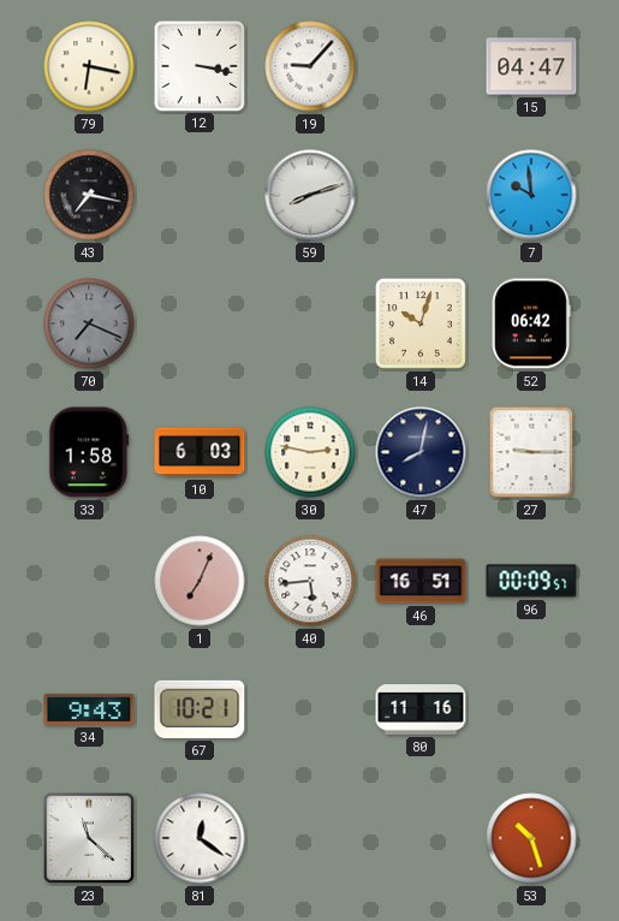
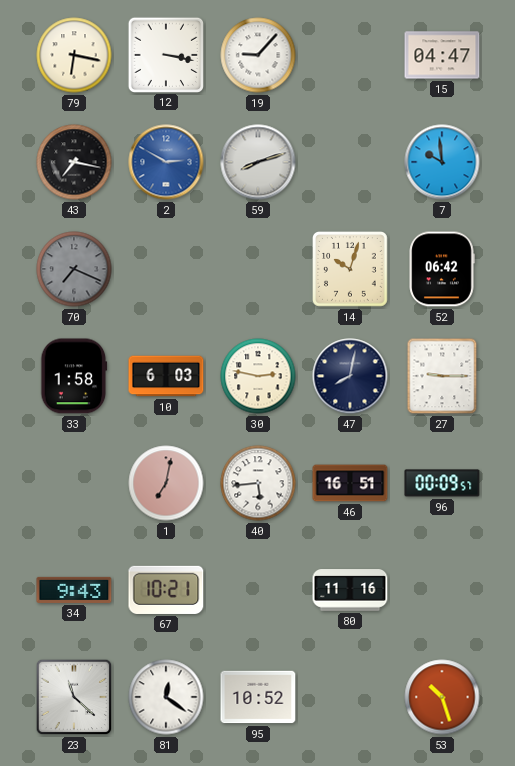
2: none -> 2:50 (166, 162)
1: 7:04 -> 7:02 (166, 483)
95: none -> 10:52 (258, 697)
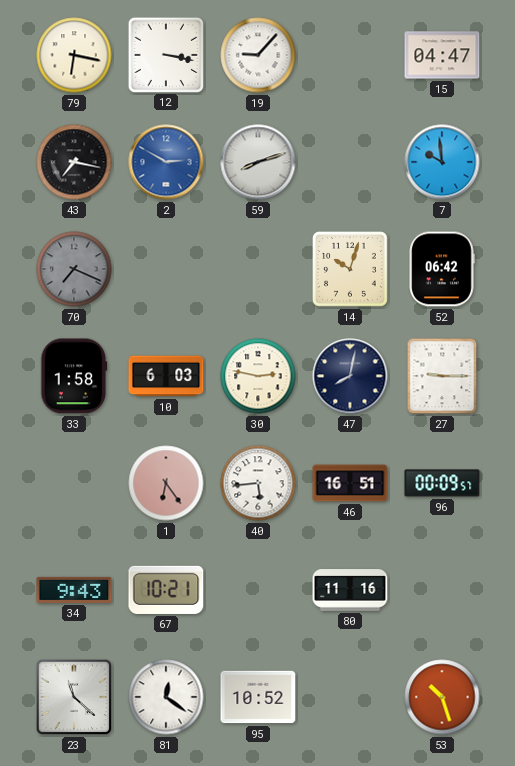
1: 7:02 -> 6:24 (166, 483)
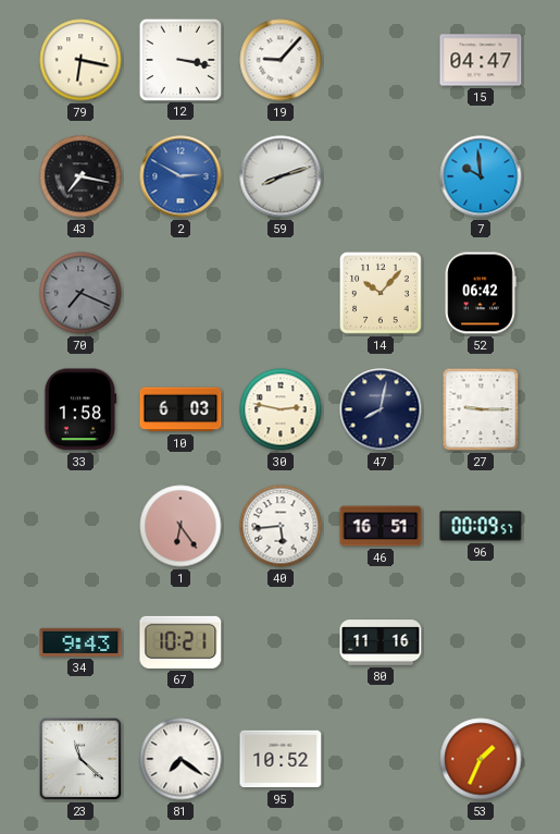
14: 10:03 -> 10:07 (382, 294)
81: 12:21 -> 7:21 (181, 759)
53: 10:27 -> 1:34 (481, 759)
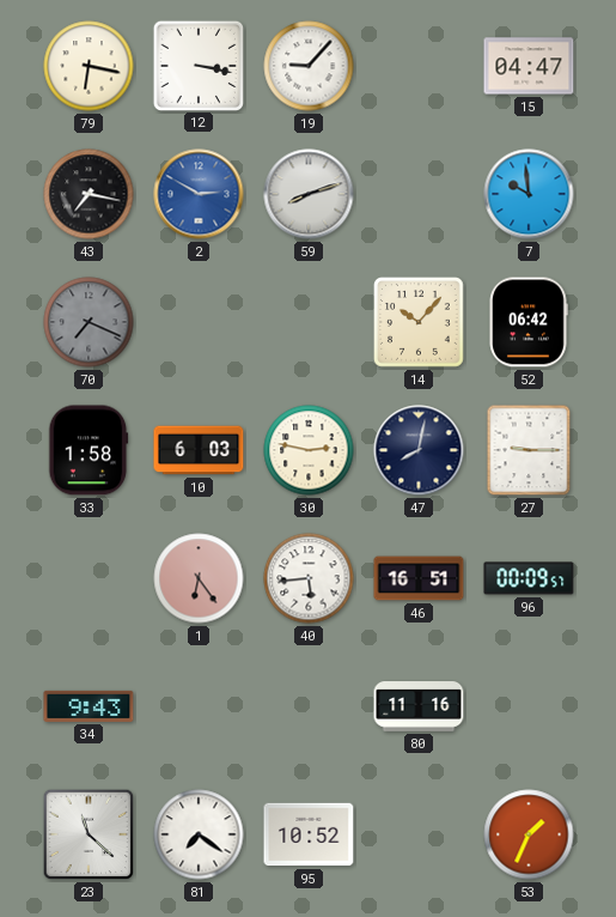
67: 10:21 -> none (181, 642)
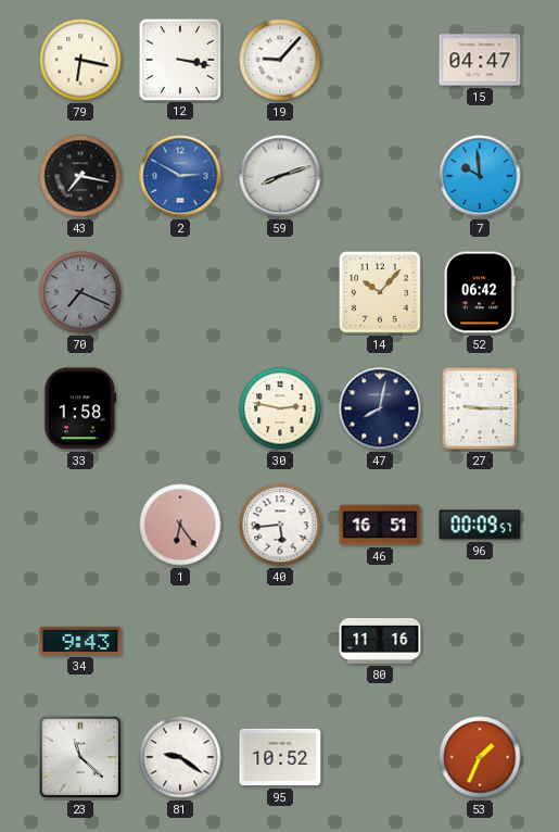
10: 6:03 -> none (199, 450)
81: 7:21 -> 9:21 (180, 757)
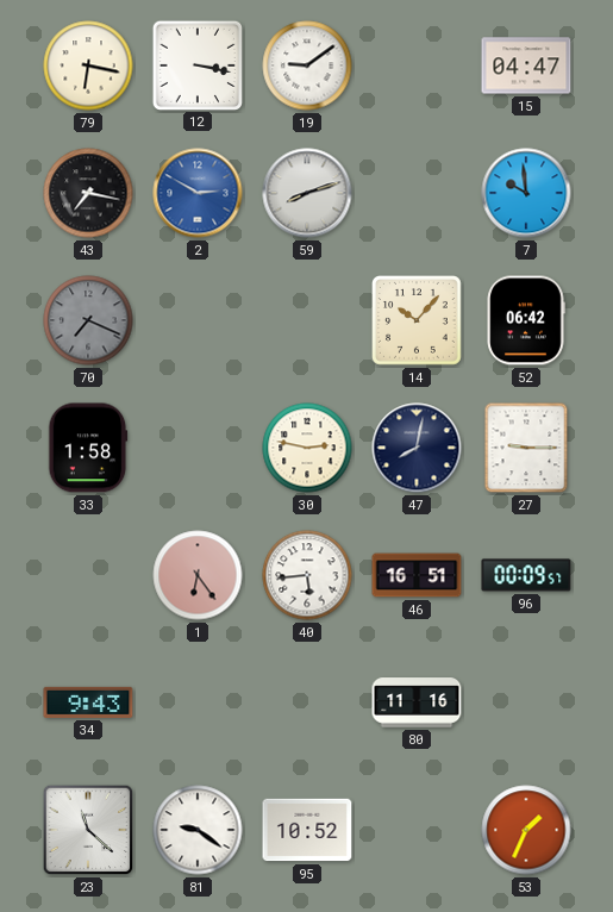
19: 9:07 -> 9:09 (307, 65)
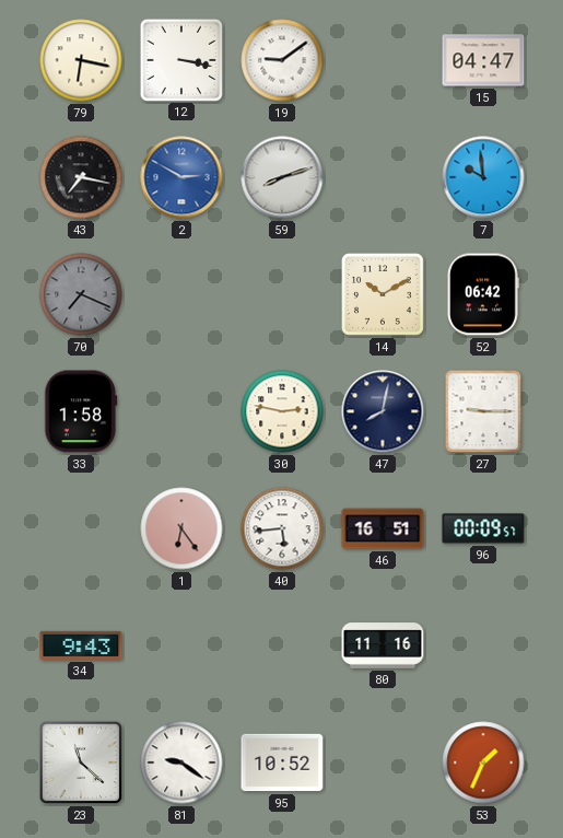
14: 10:07 -> 10:10 (384, 295)
